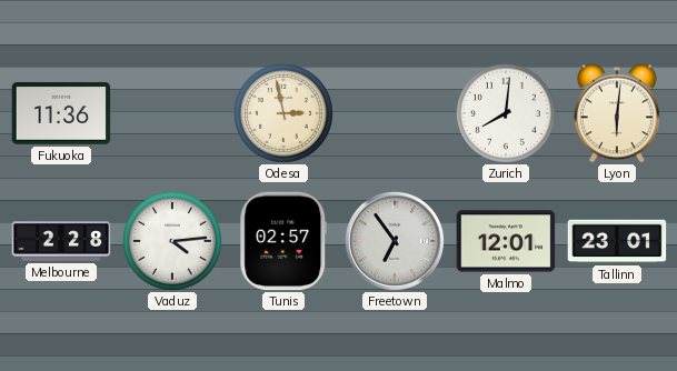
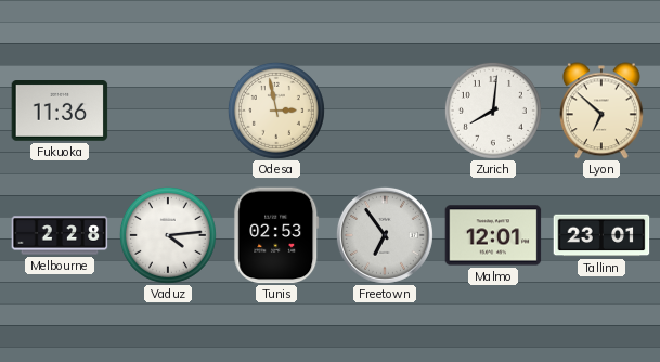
Lyon: 6:01 -> 6:52 (601, 111)
Tunis: 02:57 -> 02:53 (276, 235)
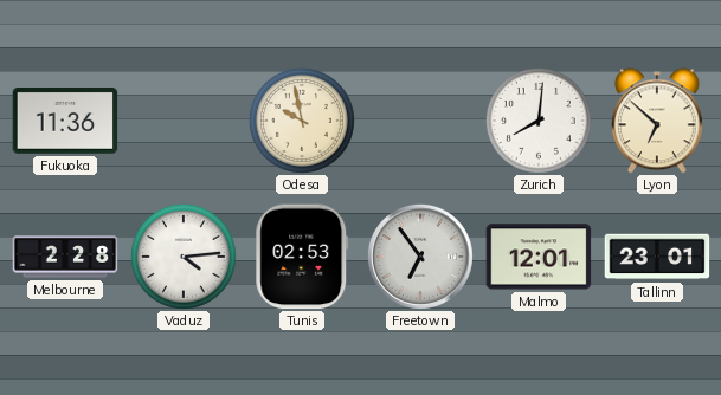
Odesa: 2:58 -> 9:58 (302, 121)
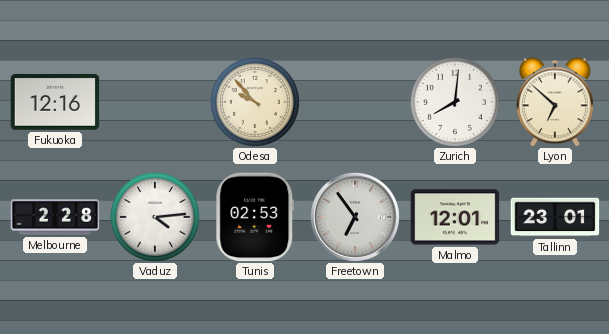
Fukuoka: 11:36 -> 12:16 (55, 103)
Odesa: 9:58 -> 9:53 (255, 102)
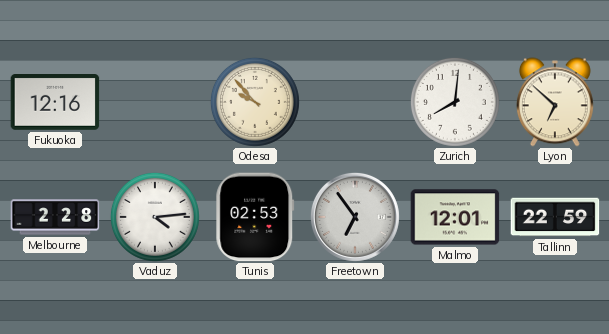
Tallinn: 23:01 -> 22:59 (555, 217)
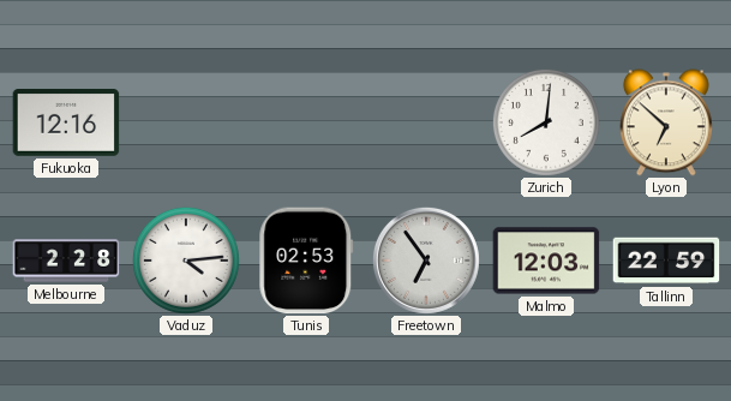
Odesa: 9:53 -> none (255, 102)
Malmo: 12:01 -> 12:03 (546, 261)
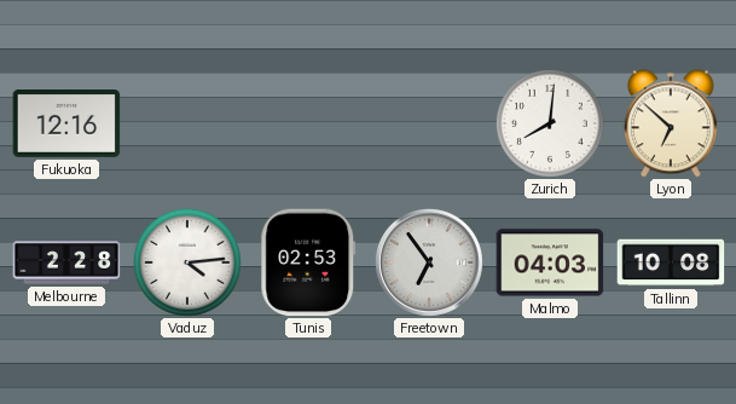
Malmo: 12:03 -> 04:03 (550, 262)
Tallinn: 22:59 -> 10:08 (671, 262)
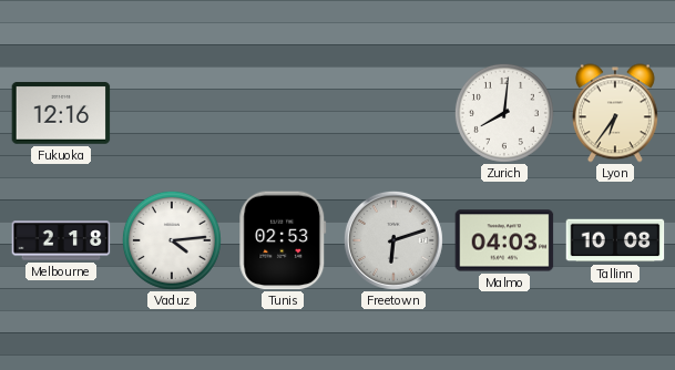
Lyon: 6:52 -> 6:36 (615, 113)
Melbourne: 2:28 -> 2:18 (61, 240)
Freetown: 6:54 -> 6:12 (393, 240)
